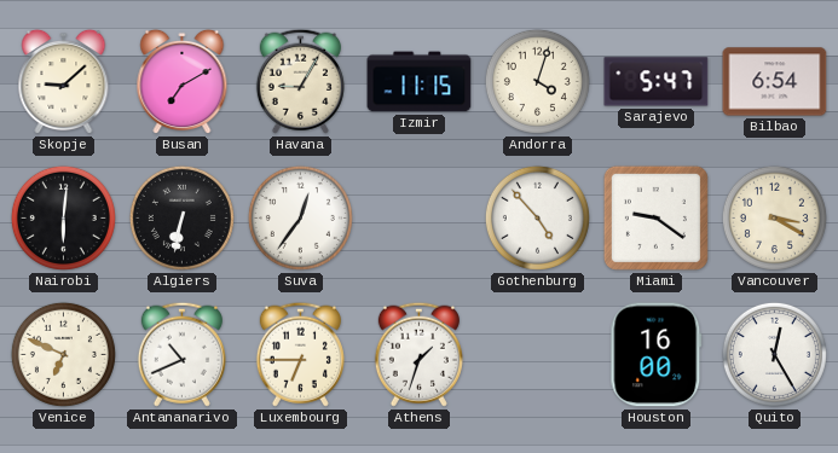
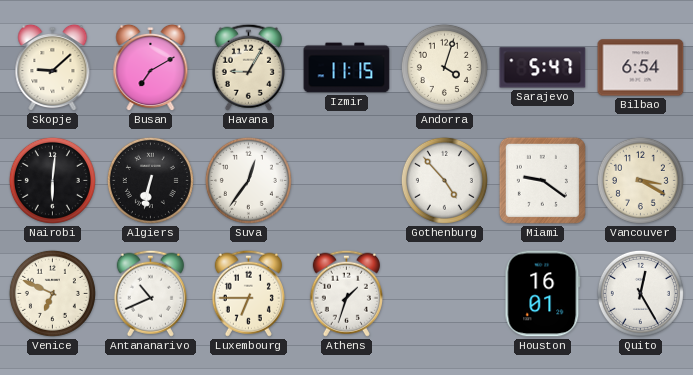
Houston: 16:00 -> 16:01 (543, 294)
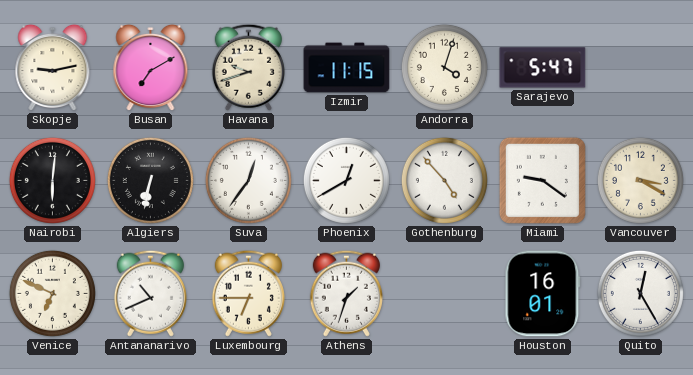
Skopje: 9:08 -> 9:13 (53, 68)
Havana: 9:05 -> 9:42 (248, 67)
Bilbao: 6:54 -> none (641, 68)
Phoenix: none -> 12:40 (346, 180)
